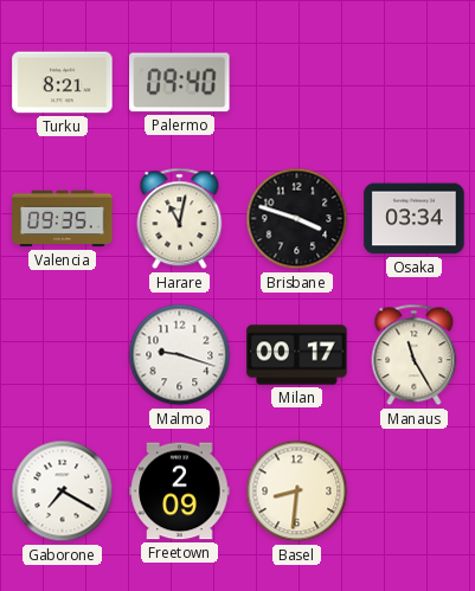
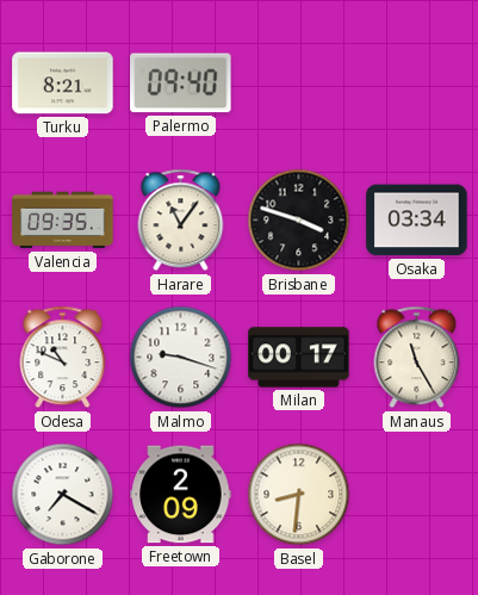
Harare: 11:02 -> 11:06 (181, 221)
Odesa: none -> 10:49 (63, 358)
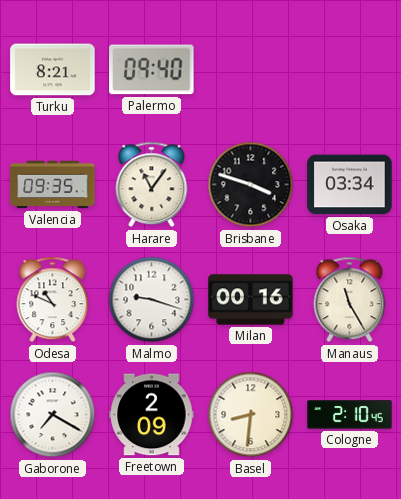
Milan: 00:17 -> 00:16 (251, 300)
Cologne: none -> 2:10 (350, 415)
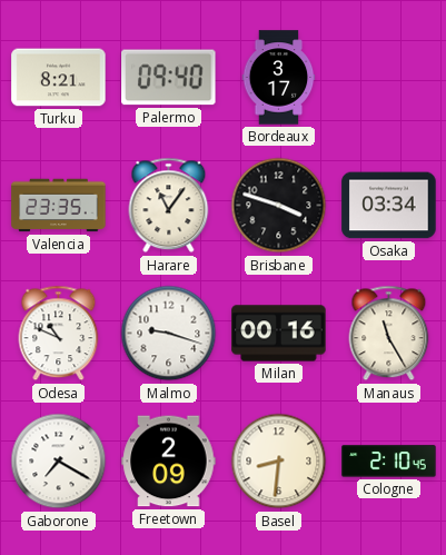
Bordeaux: none -> 3:17 (279, 78)
Valencia: 09:35 -> 23:35 (59, 206)
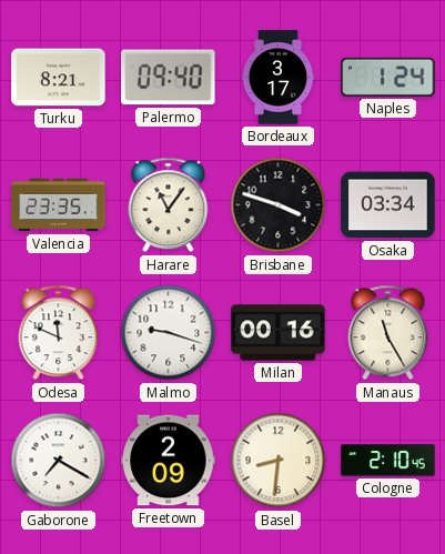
Naples: none -> 1:24 (388, 77)
Odesa: 10:49 -> 11:49 (59, 333)
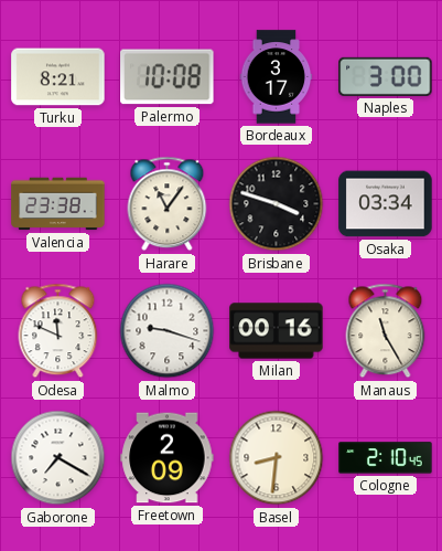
Palermo: 09:40 -> 10:08 (168, 77)
Naples: 1:24 -> 3:00 (386, 76)
Valencia: 23:35 -> 23:38 (58, 204)
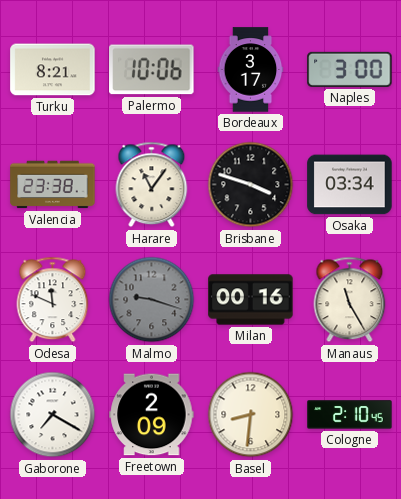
Palermo: 10:08 -> 10:06 (152, 70)
Malmo dial: white -> grey (152, 300)
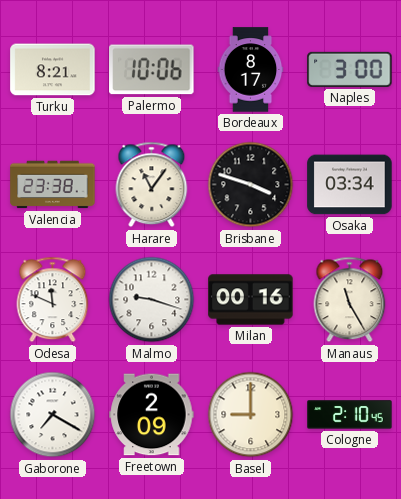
Bordeaux: 3:17 -> 8:17 (251, 70)
Malmo dial: grey -> white (152, 300)
Basel: 8:31 -> 9:00 (251, 415)
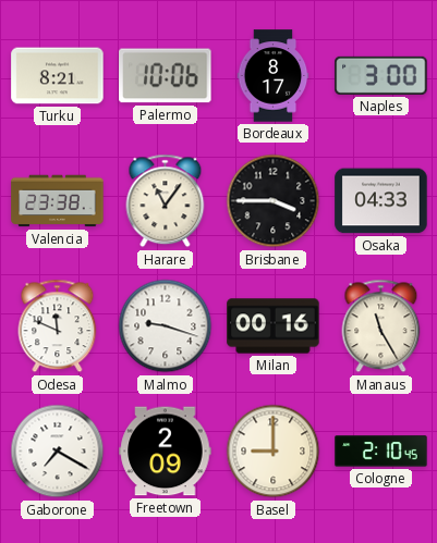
Brisbane: 3:48 -> 3:45 (274, 201)
Osaka: 03:34 -> 04:33 (381, 201)
